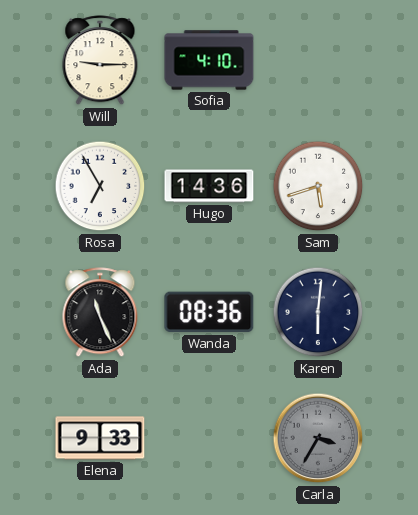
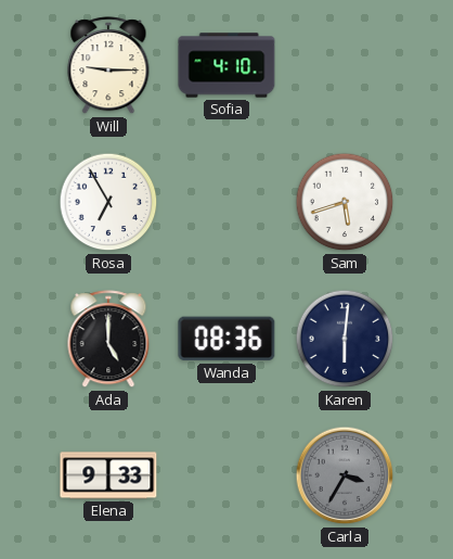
Hugo: 14:36 -> none (209, 186)
Ada: 11:26 -> 5:00 (108, 340)
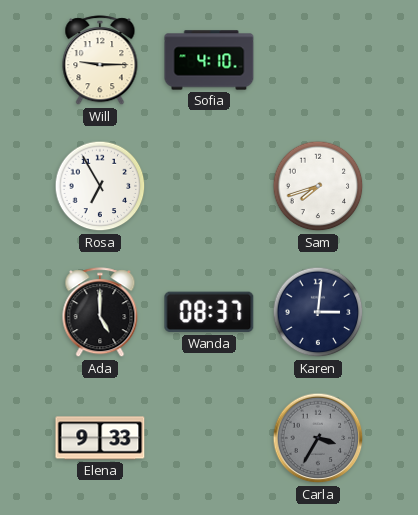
Sam: 5:42 -> 7:42 (318, 186)
Wanda: 08:36 -> 08:37 (209, 312)
Karen: 6:01 -> 3:01 (318, 312)
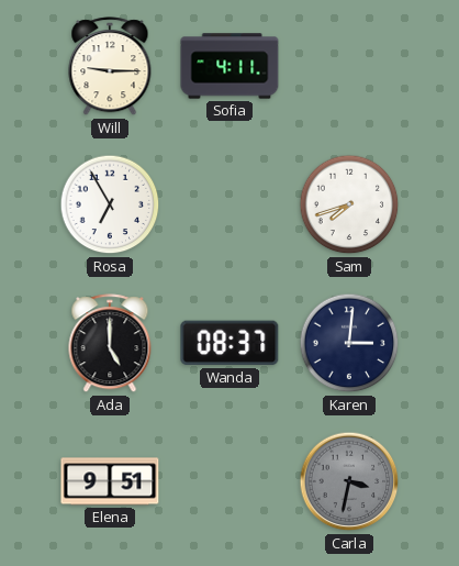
Sofia: 4:10 -> 4:11 (229, 66)
Elena: 9:33 -> 9:51 (110, 481)
Carla: 3:35 -> 3:32 (349, 481)
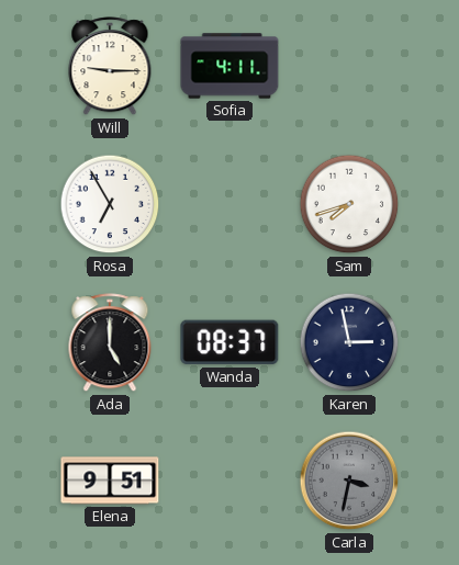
Karen: 3:01 -> 2:58 (349, 342)
